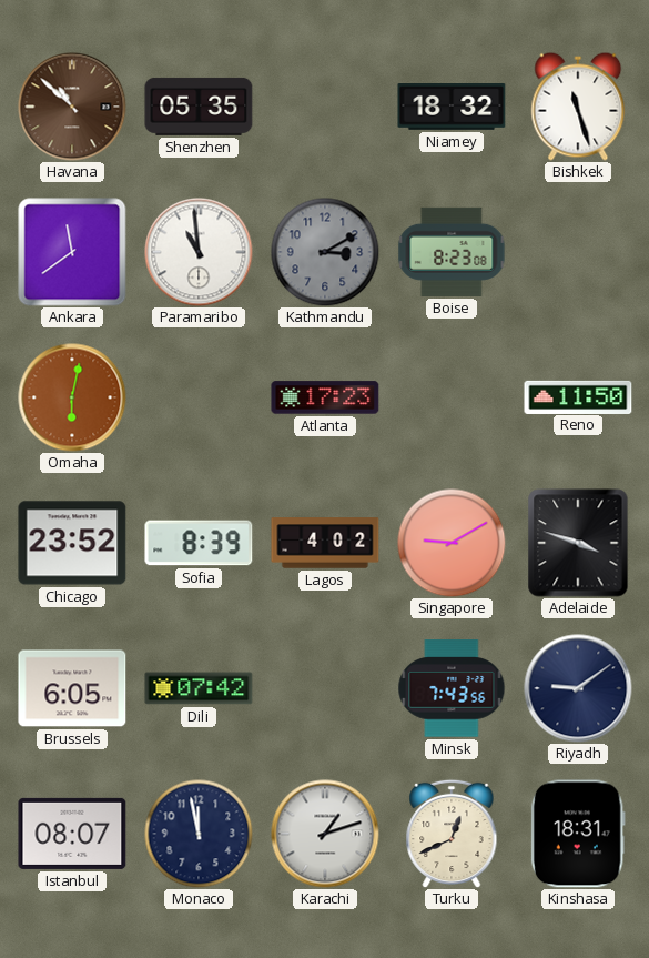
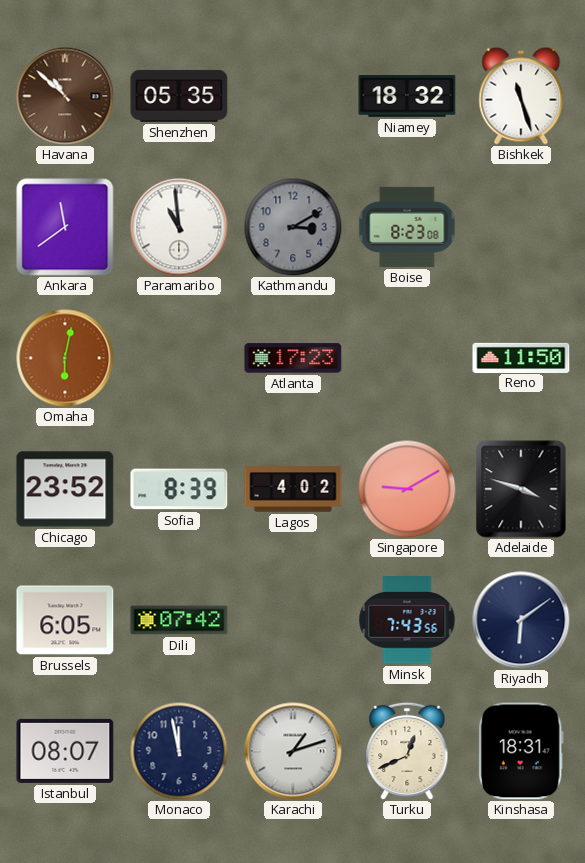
Riyadh: 9:09 -> 6:09 (521, 620)
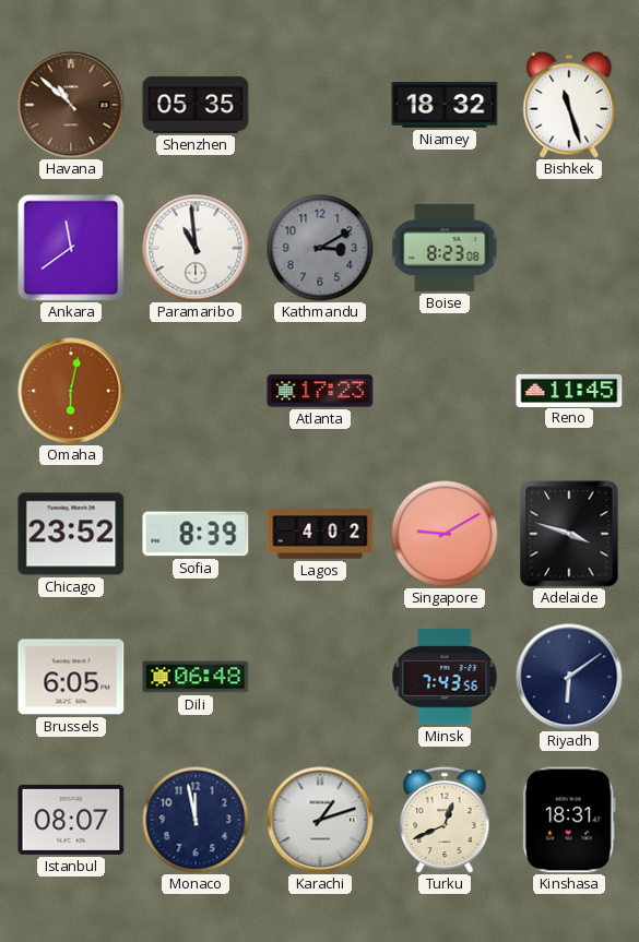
Reno: 11:50 -> 11:45 (569, 390)
Dili: 07:42 -> 06:48 (196, 677)
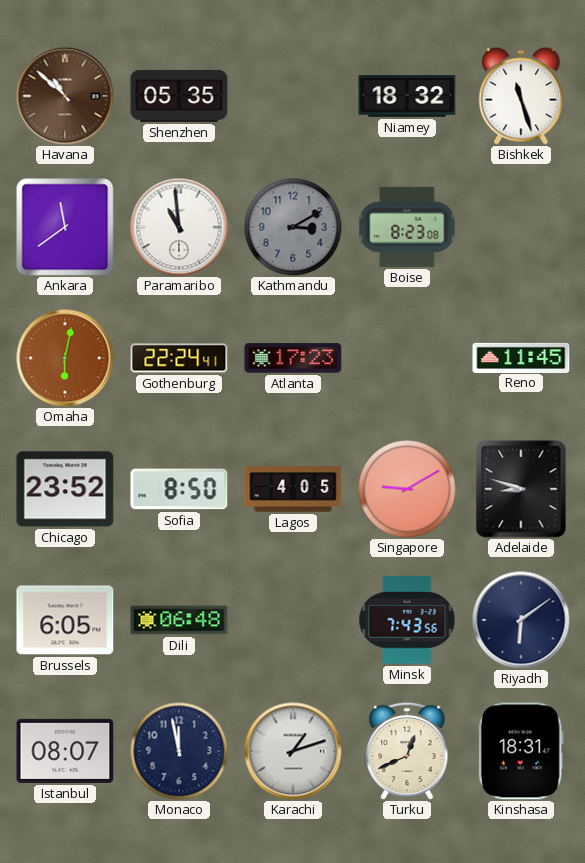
Gothenburg: none -> 22:24 (179, 358)
Sofia: 8:39 -> 8:50 (179, 489)
Lagos: 4:02 -> 4:05 (293, 489)
Adelaide: 3:48 -> 8:48 (521, 489)
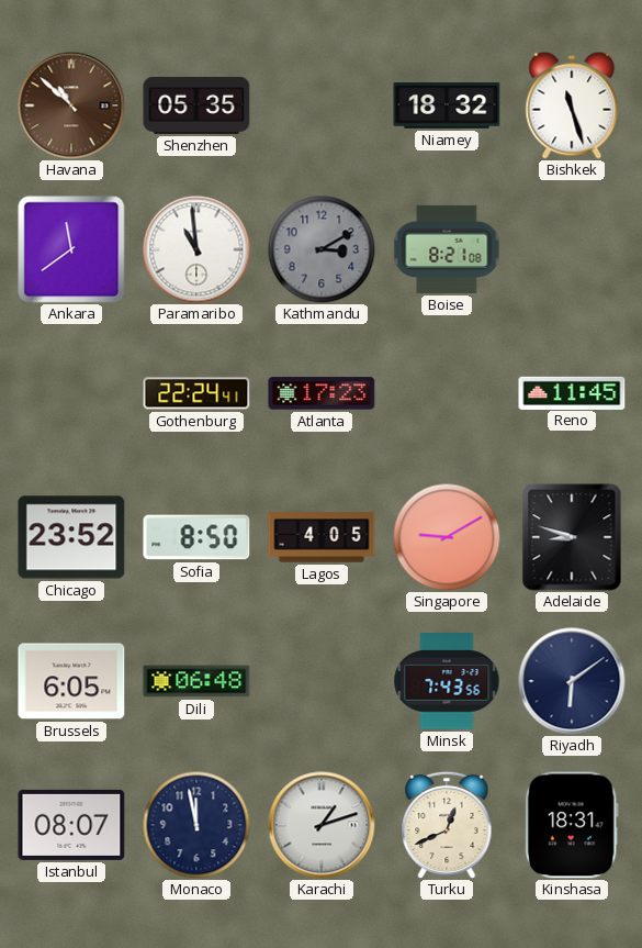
Boise: 8:23 -> 8:21 (447, 249)
Omaha: 6:02 -> none (65, 358)
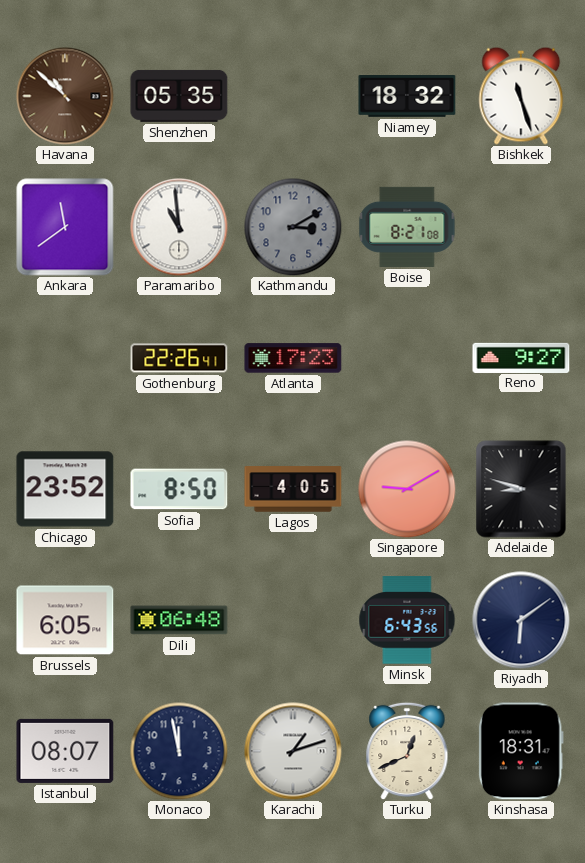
Gothenburg: 22:24 -> 22:26 (179, 358)
Reno: 11:45 -> 9:27 (521, 357)
Minsk: 7:43 -> 6:43 (407, 620)
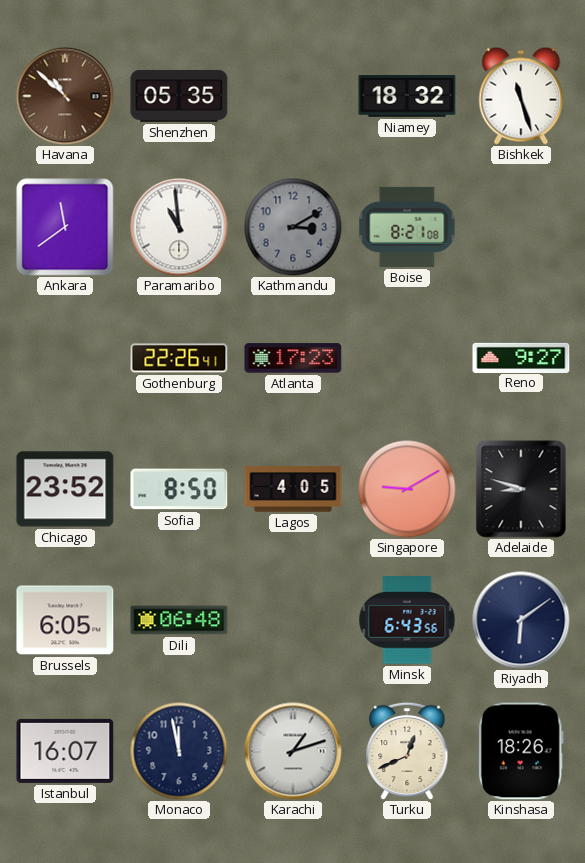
Istanbul: 08:07 -> 16:07 (65, 751)
Kinshasa: 18:31 -> 18:26 (521, 751)
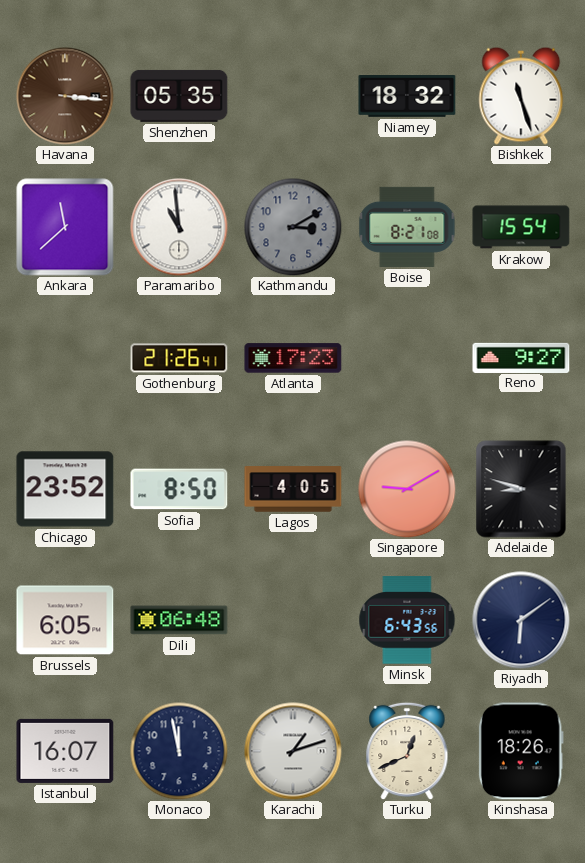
Havana: 10:52 -> 3:16 (65, 96)
Ankara: 11:39 -> 11:38 (65, 227)
Krakow: none -> 15:54 (521, 227)
Gothenburg: 22:26 -> 21:26 (179, 358)
